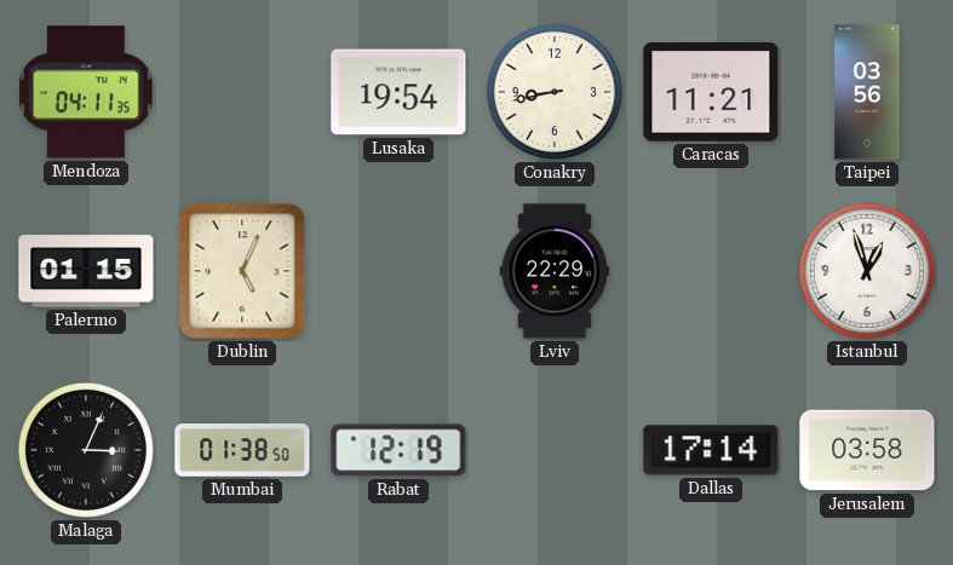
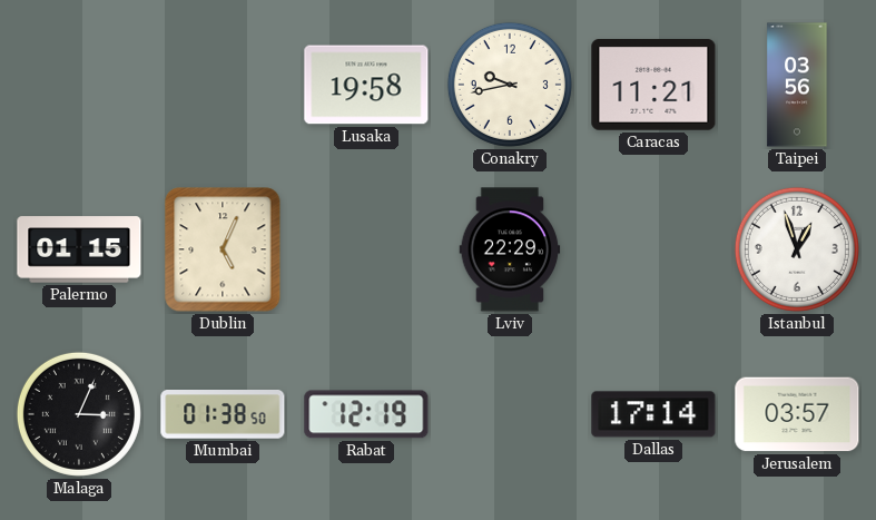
Mendoza: 04:11 -> none (86, 92)
Lusaka: 19:54 -> 19:58 (366, 85)
Conakry: 8:43 -> 9:43 (510, 85)
Jerusalem: 03:58 -> 03:57 (797, 414)
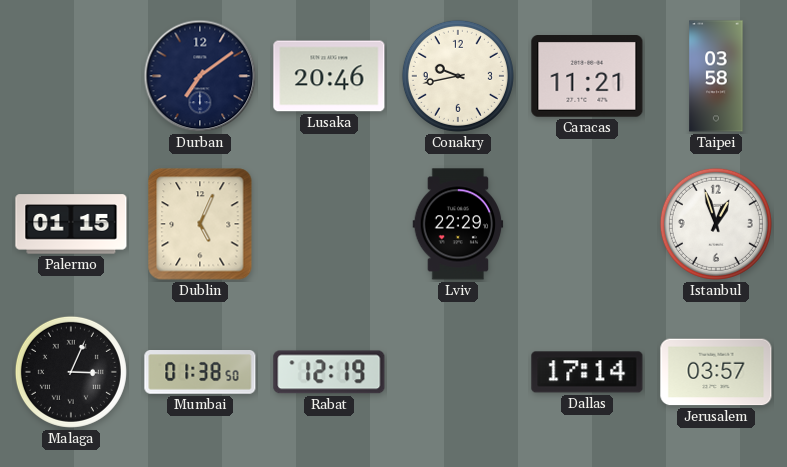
Durban: none -> 7:09 (200, 76)
Lusaka: 19:58 -> 20:46 (329, 76)
Taipei: 03:56 -> 03:58 (716, 76)
